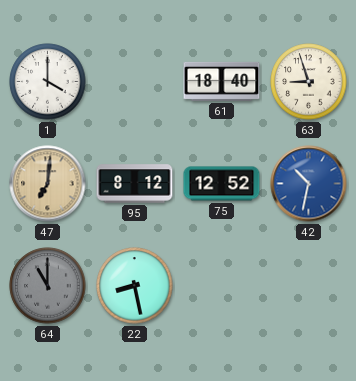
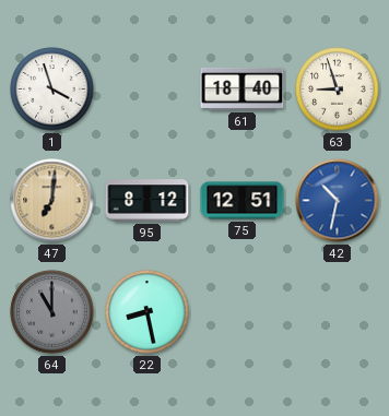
1: 4:00 -> 3:57 (52, 90)
75: 12:52 -> 12:51 (243, 201)
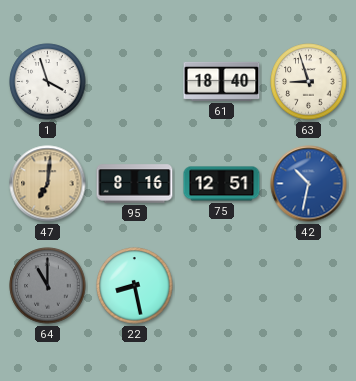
95: 8:12 -> 8:16 (135, 184)
